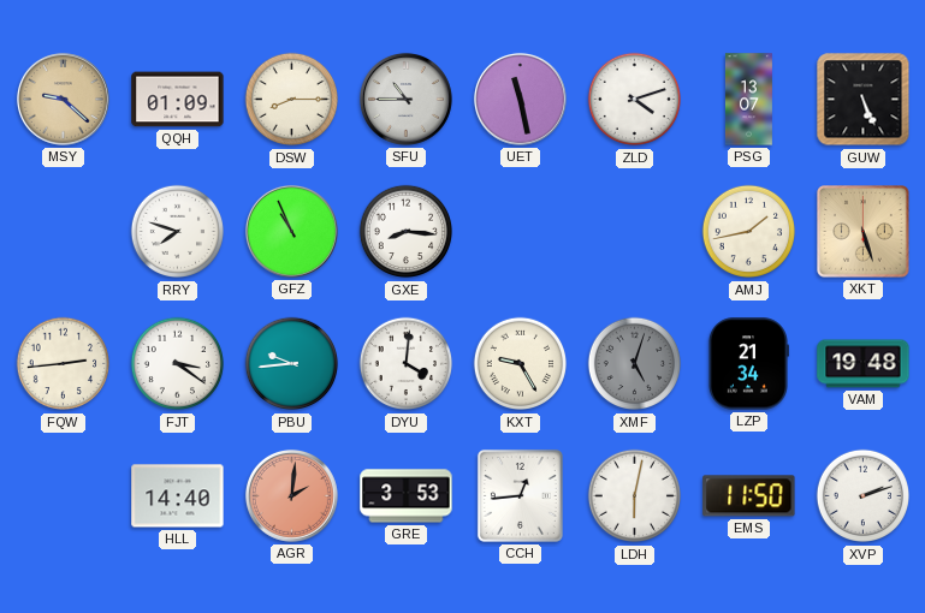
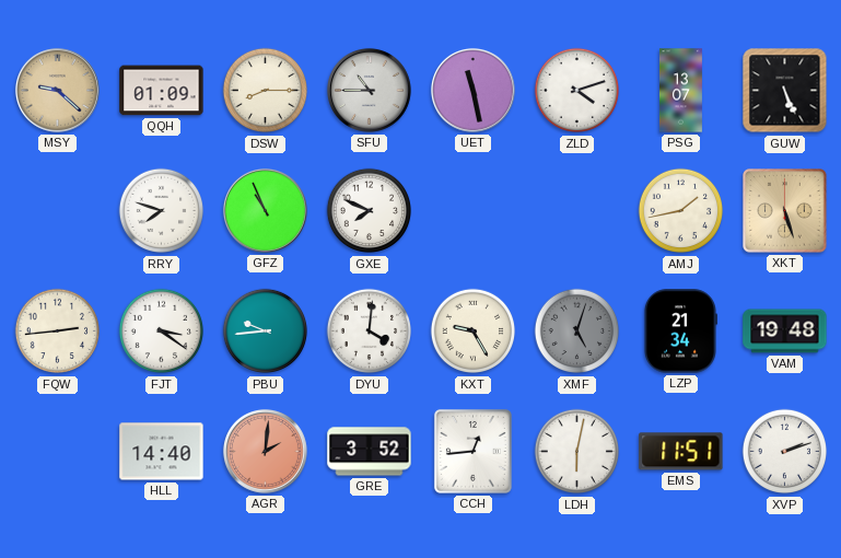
GXE: 8:16 -> 7:49 (370, 211)
GRE: 3:53 -> 3:52 (370, 452)
EMS: 11:50 -> 11:51 (681, 452)
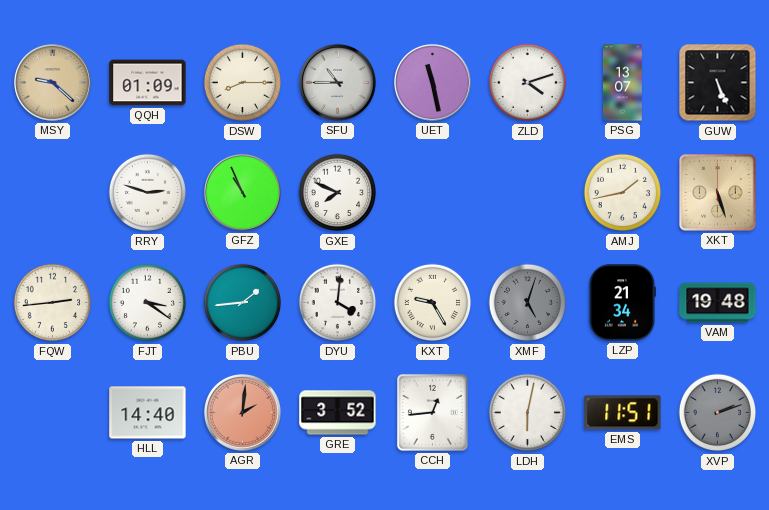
RRY: 7:48 -> 2:48 (148, 193)
PBU: 9:44 -> 1:44 (243, 303)
XVP dial: white -> grey (718, 413)
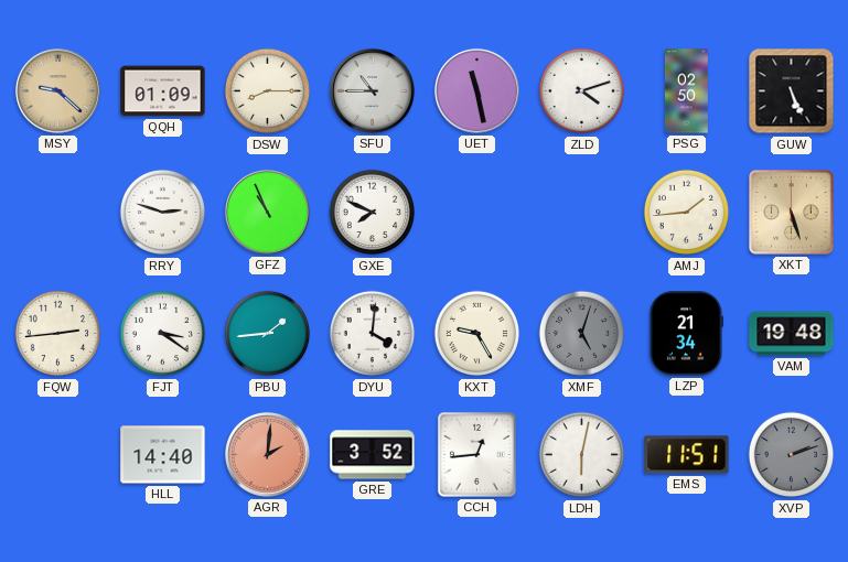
PSG: 13:07 -> 02:50 (686, 91)
AMJ: 1:43 -> 1:44 (687, 213)
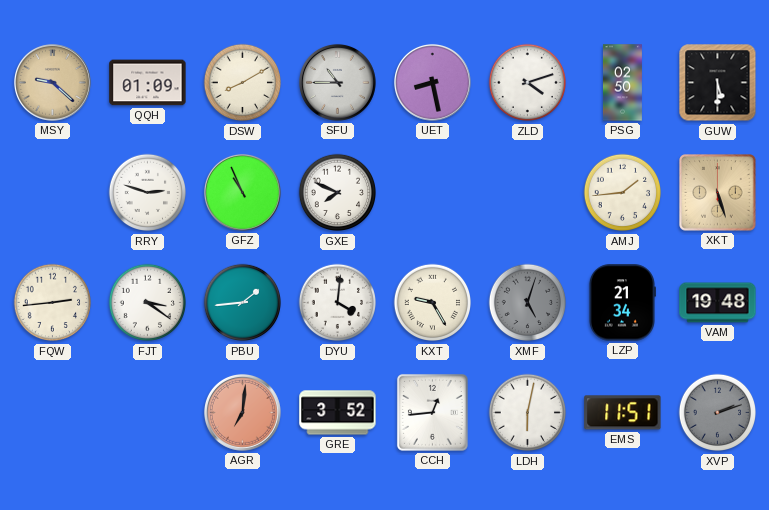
DSW: 8:15 -> 8:10 (243, 83)
UET: 11:28 -> 8:28 (432, 82)
GUW: 5:26 -> 5:30 (718, 83)
HLL: 14:40 -> none (163, 455)
AGR: 2:01 -> 7:01 (242, 412)
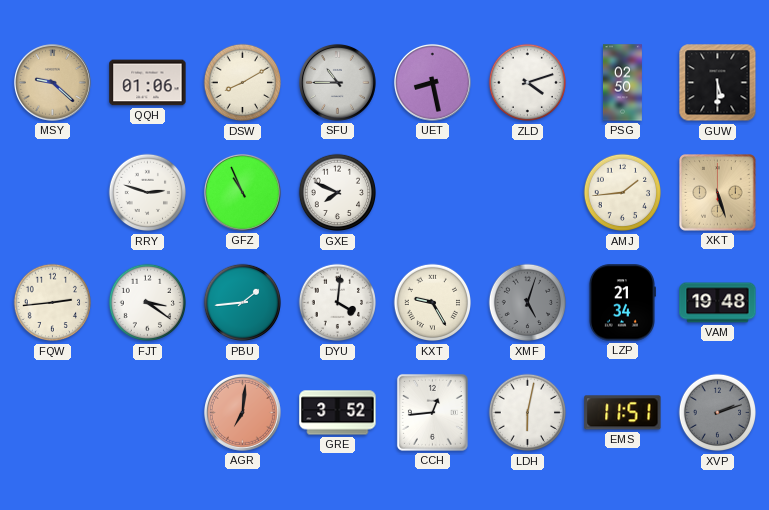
QQH: 01:09 -> 01:06 (148, 83)
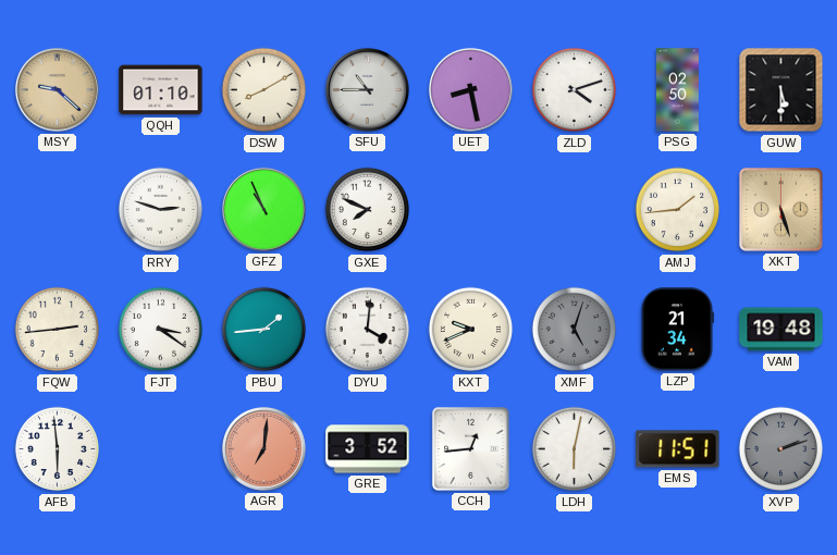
QQH: 01:06 -> 01:10 (161, 90)
KXT: 9:25 -> 9:41 (471, 330)
AFB: none -> 5:59 (58, 449)
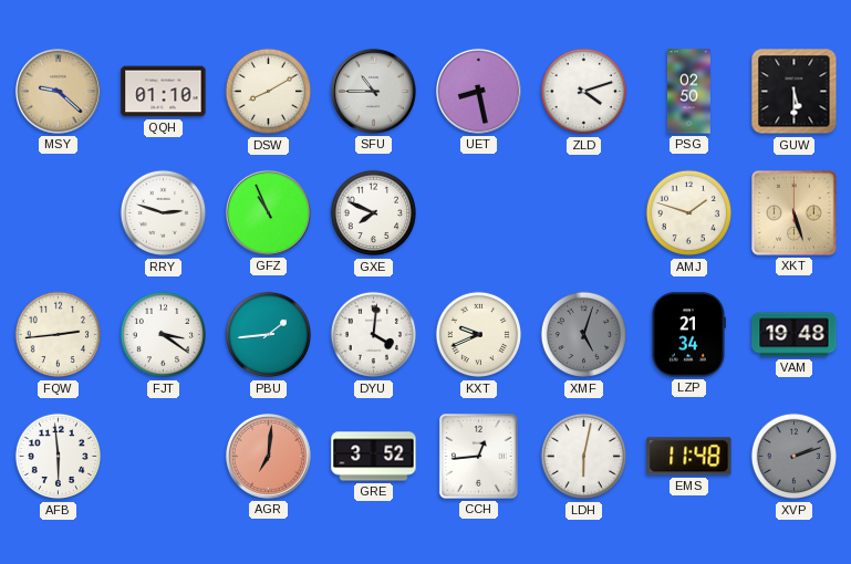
AMJ: 1:44 -> 1:48 (689, 213)
EMS: 11:51 -> 11:48 (689, 457)
